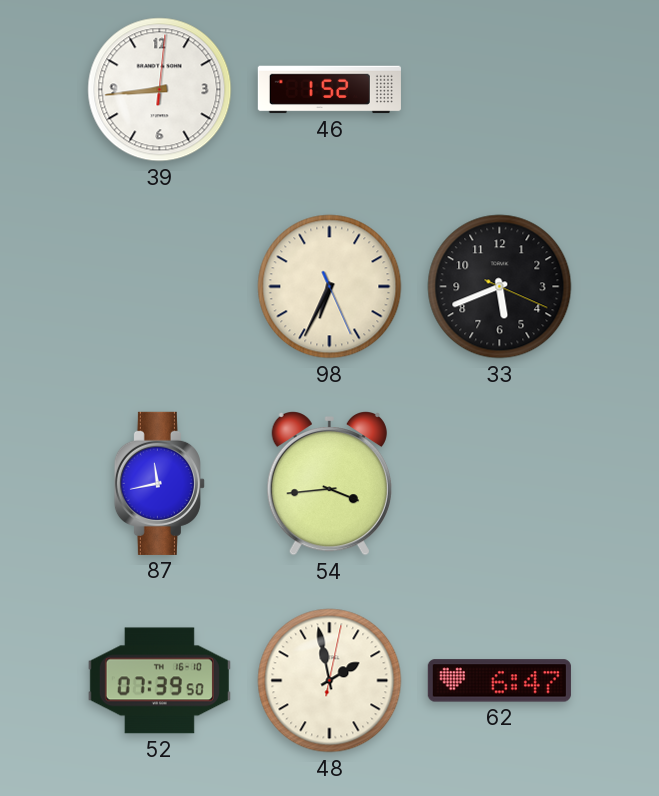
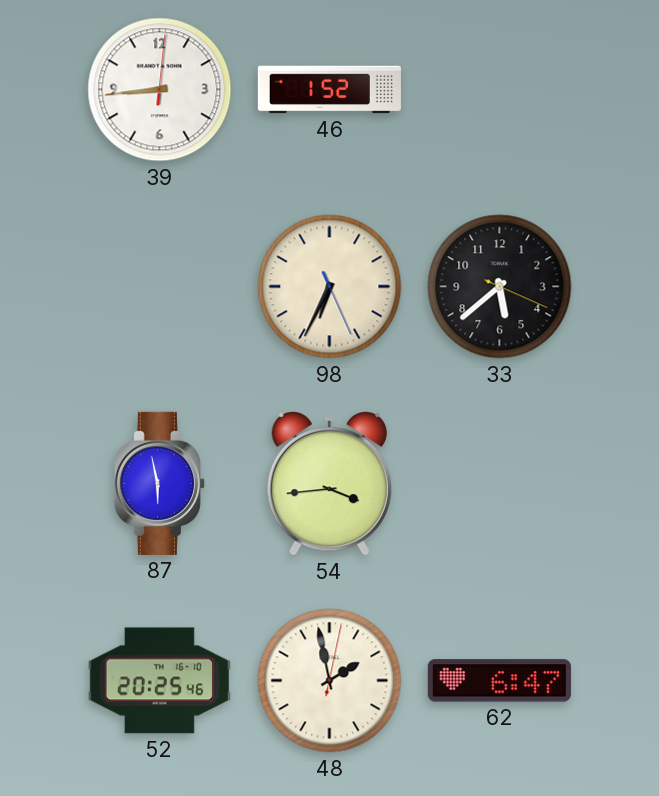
33: 5:41 -> 5:38 (500, 287)
87: 11:43 -> 5:58 (159, 483)
52: 07:39 -> 20:25 (159, 681)
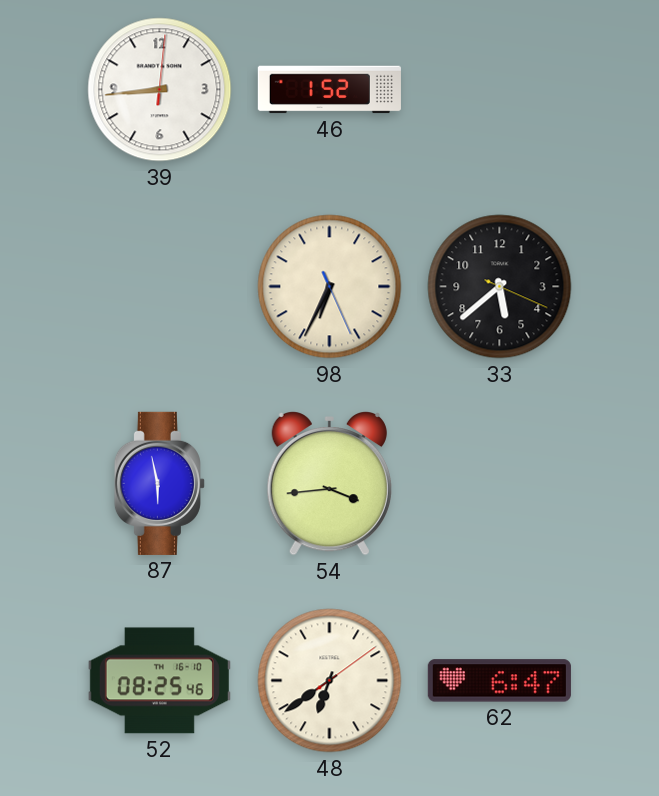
52: 20:25 -> 08:25 (159, 681)
48: 1:58 -> 6:39 (330, 681)
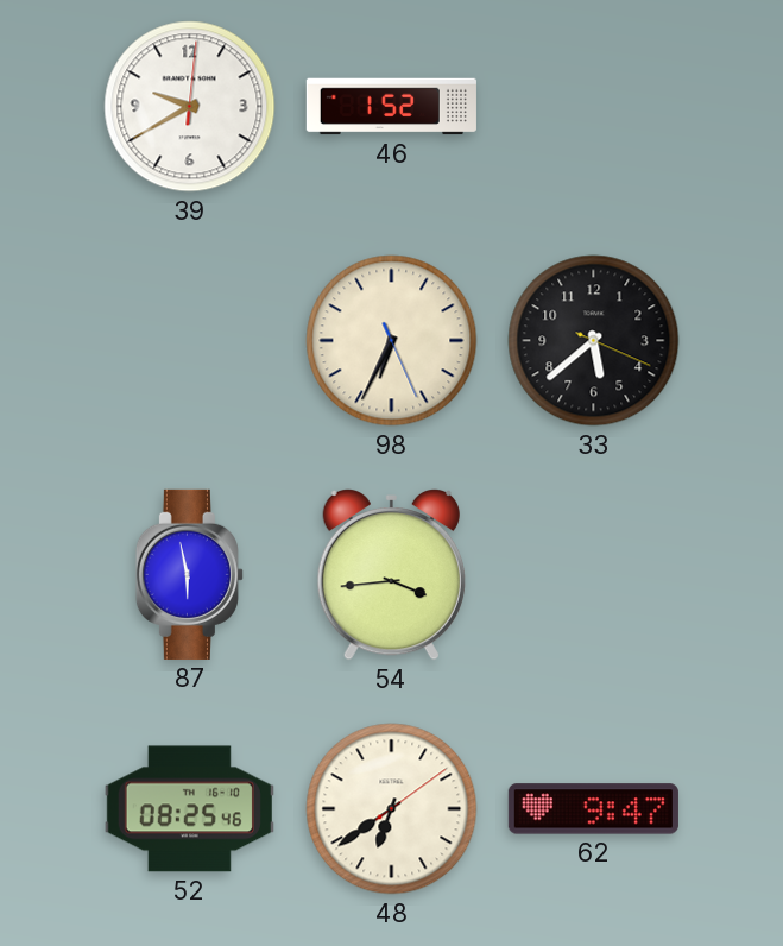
39: 8:44 -> 9:40 (190, 107)
62: 6:47 -> 9:47 (593, 809)
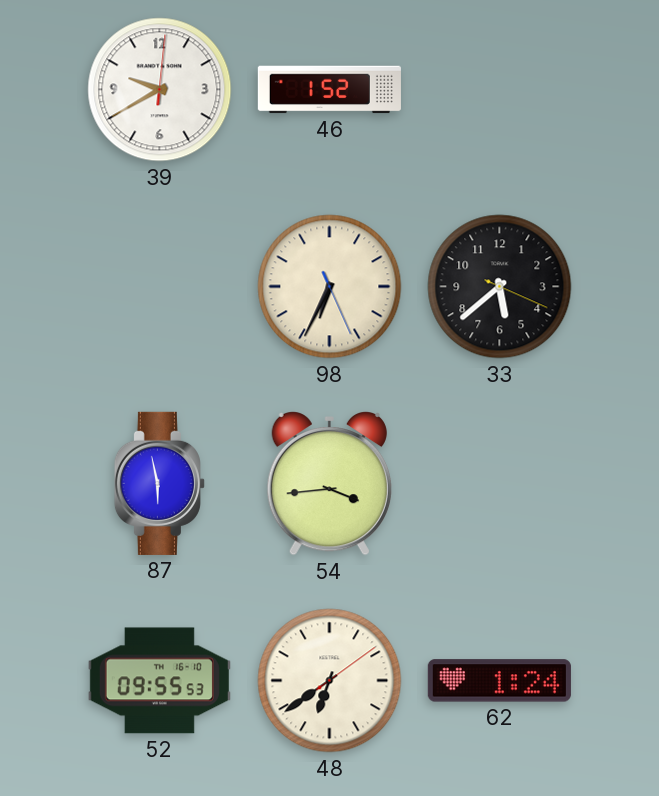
52: 08:25 -> 09:55 (159, 681)
62: 9:47 -> 1:24 (499, 681)
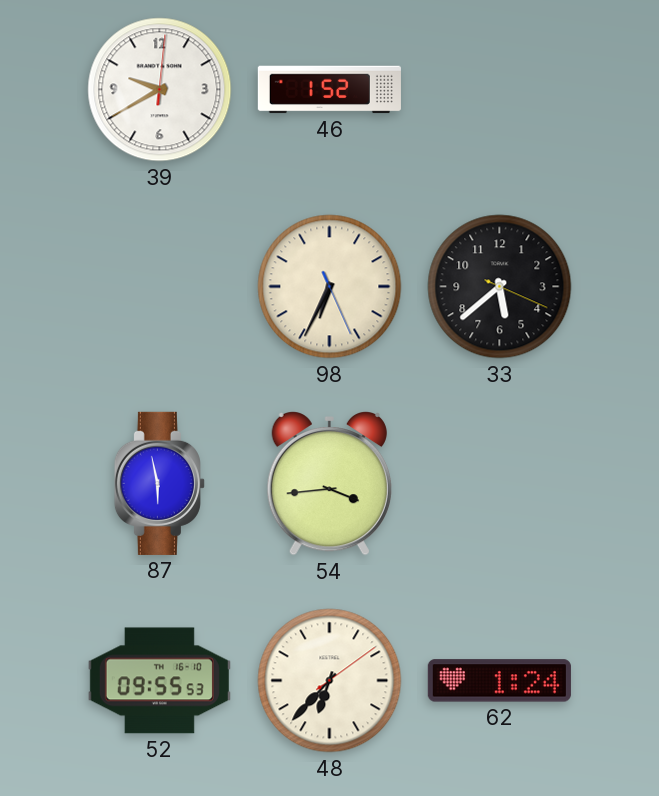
48: 6:39 -> 6:37 (330, 681)
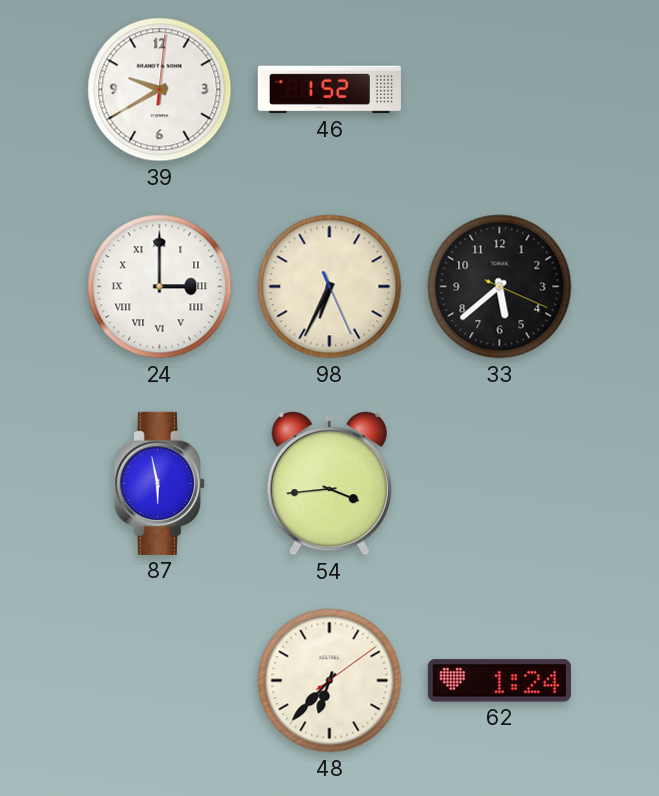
24: none -> 3:00 (160, 287)
52: 09:55 -> none (159, 681)
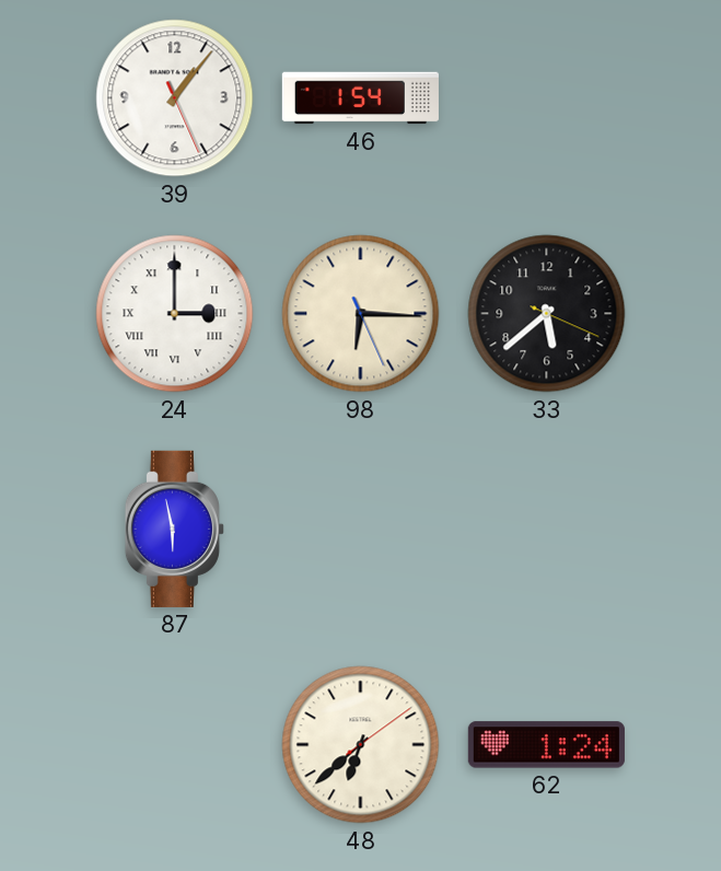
39: 9:40 -> 1:06 (175, 98)
46: 1:52 -> 1:54 (360, 98)
98: 6:34 -> 6:15 (361, 314)
54: 3:44 -> none (329, 484)
48: 6:37 -> 6:38 (361, 745)
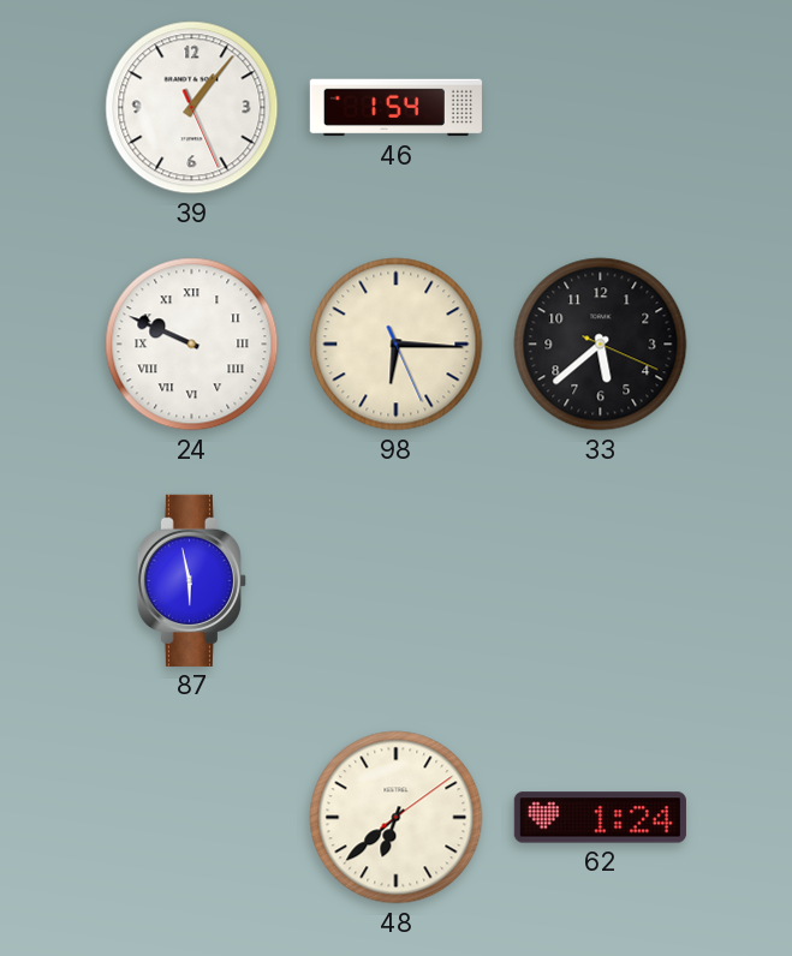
24: 3:00 -> 9:49 (192, 345)
